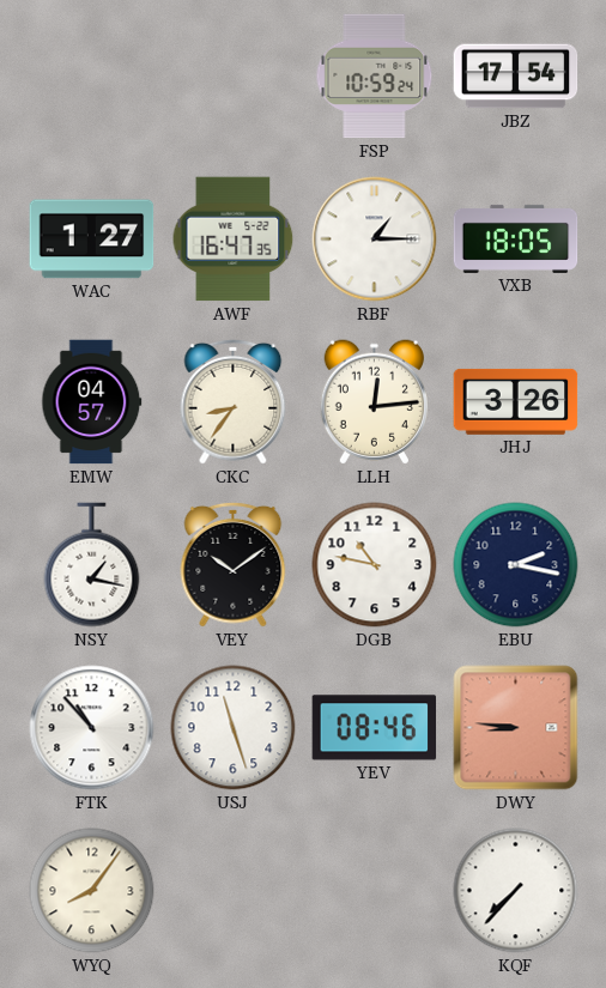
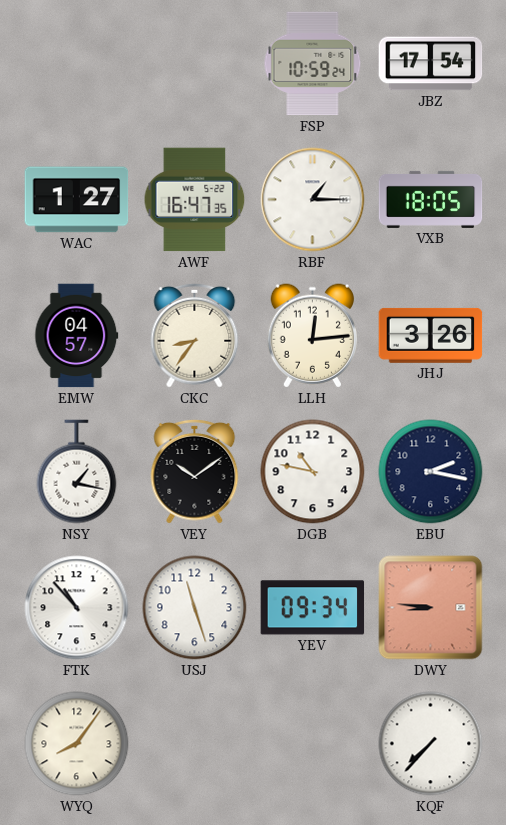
YEV: 08:46 -> 09:34 (313, 608)
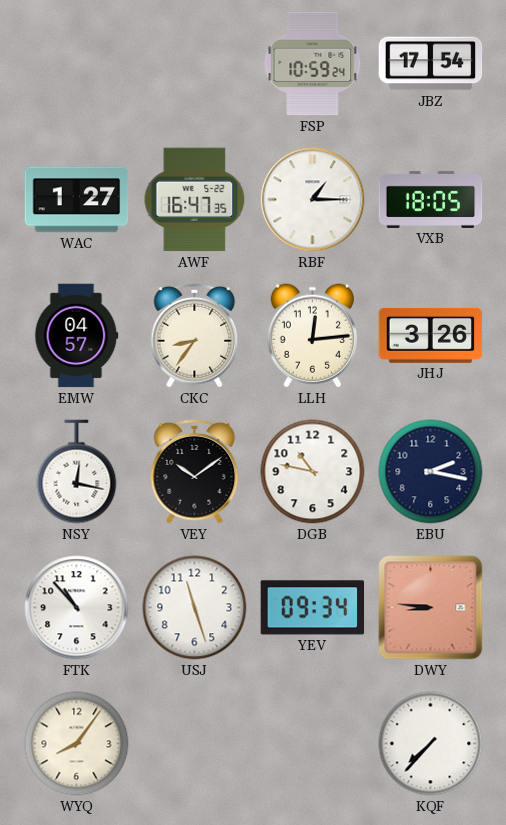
NSY: 1:17 -> 12:17 (77, 472)
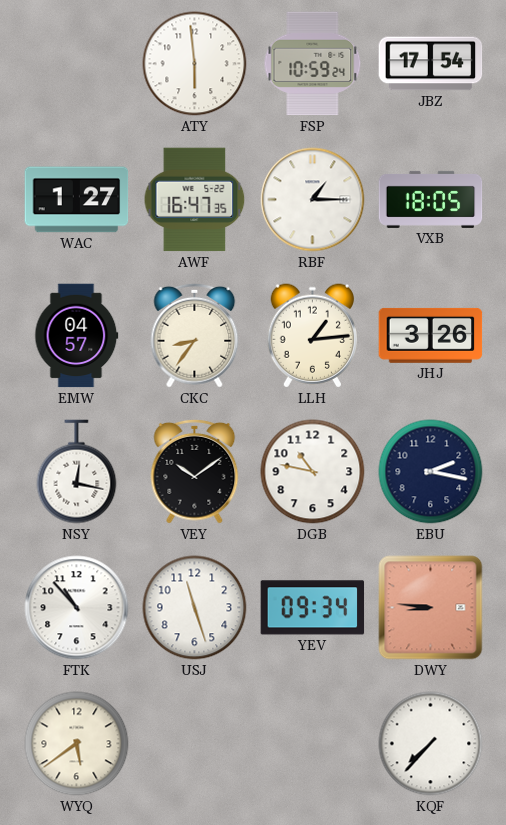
ATY: none -> 5:59 (195, 64)
LLH: 12:14 -> 1:14 (312, 336)
WYQ: 8:06 -> 5:39 (77, 744)
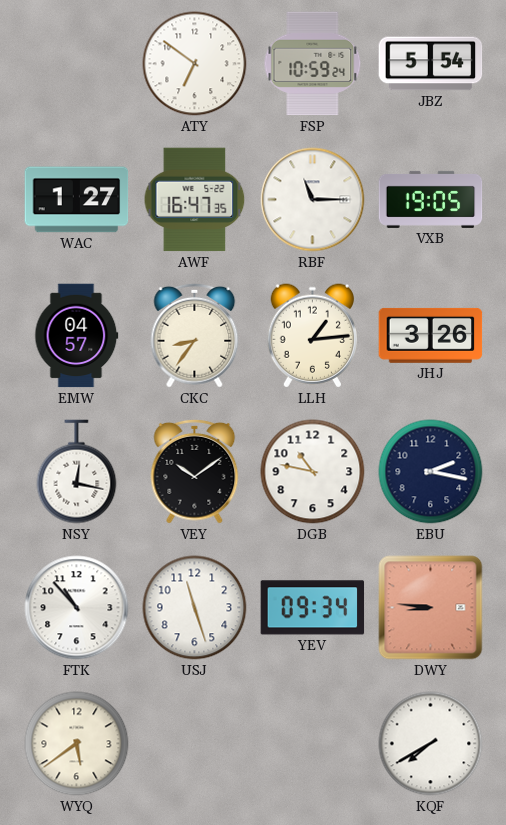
ATY: 5:59 -> 6:51 (195, 64)
JBZ: 17:54 -> 5:54 (431, 64)
RBF: 1:15 -> 11:15 (313, 200)
VXB: 18:05 -> 19:05 (431, 199)
KQF: 7:37 -> 7:40 (431, 744)
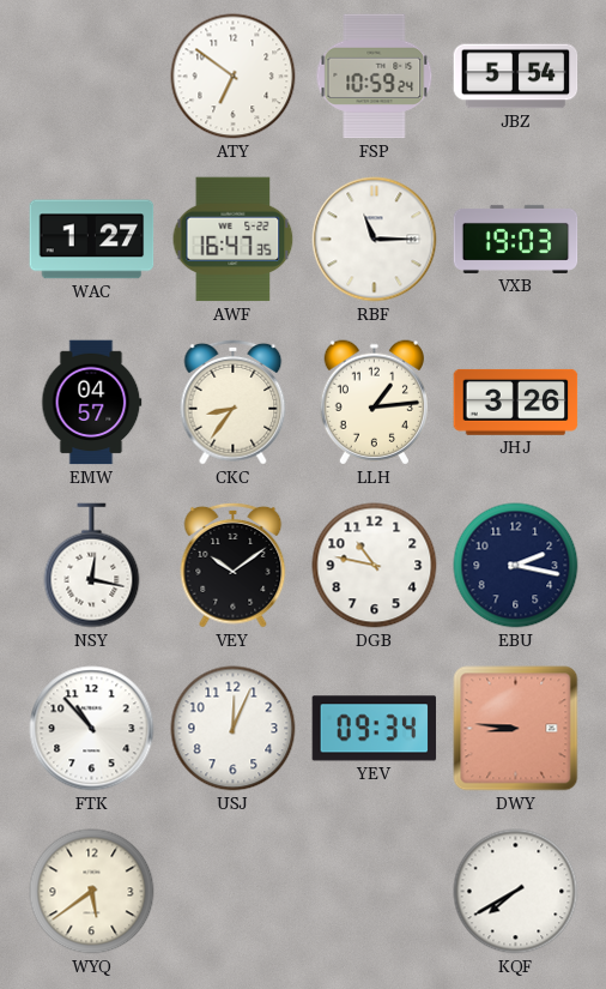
VXB: 19:05 -> 19:03 (516, 239)
USJ: 11:27 -> 12:04 (234, 729)
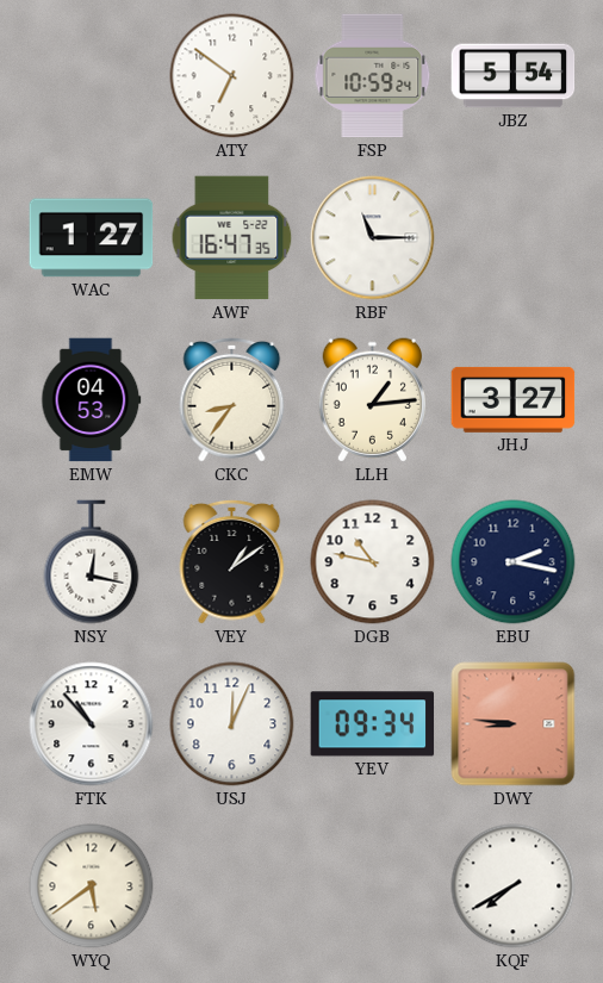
VXB: 19:03 -> none (516, 239)
EMW: 04:57 -> 04:53 (92, 400)
JHJ: 3:26 -> 3:27 (514, 399)
VEY: 10:09 -> 1:09 (232, 561)
